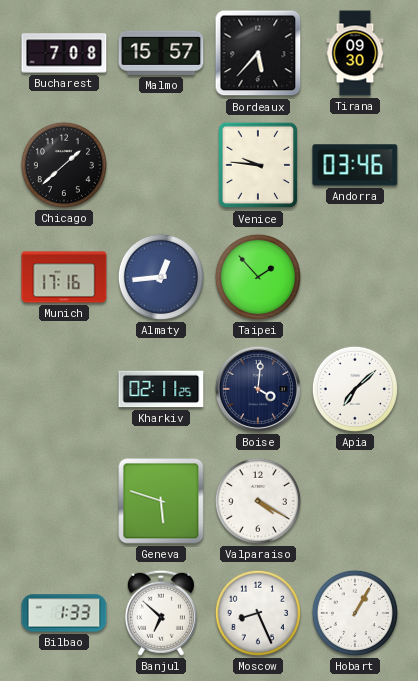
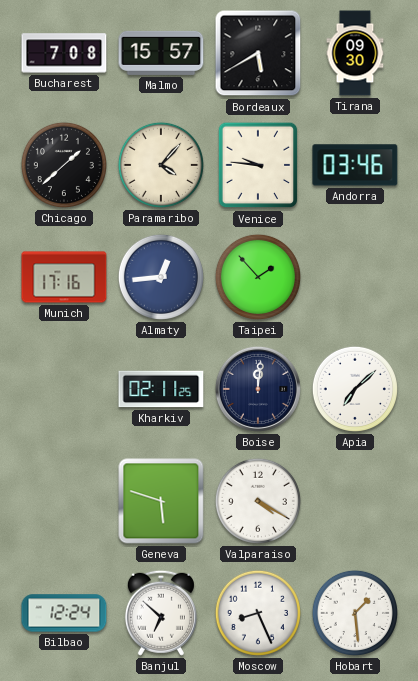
Bordeaux: 5:37 -> 5:40 (258, 53)
Paramaribo: none -> 4:07 (161, 165)
Boise: 4:01 -> 12:01 (258, 389)
Bilbao: 1:33 -> 12:24 (64, 613)
Hobart: 1:05 -> 1:29 (355, 613)
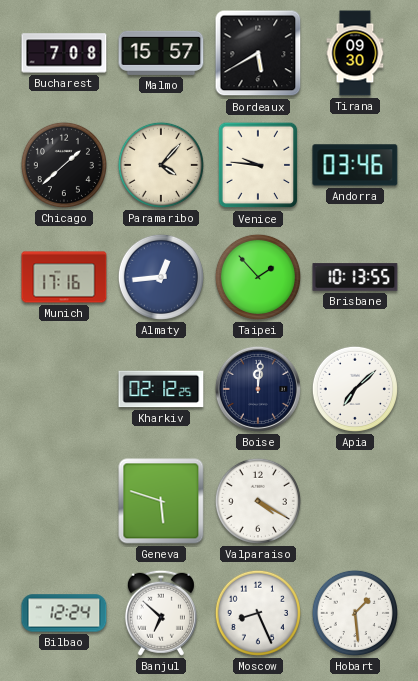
Brisbane: none -> 10:13 (355, 277)
Kharkiv: 02:11 -> 02:12 (161, 389)
